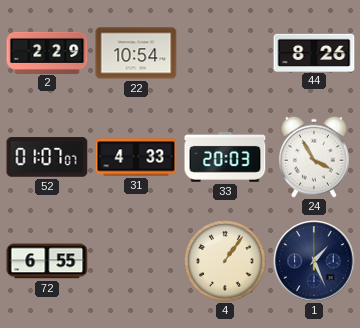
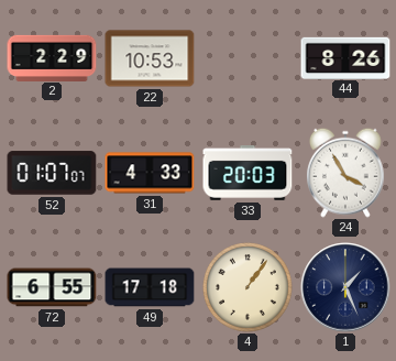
22: 10:54 -> 10:53 (150, 58)
49: none -> 17:18 (150, 287)
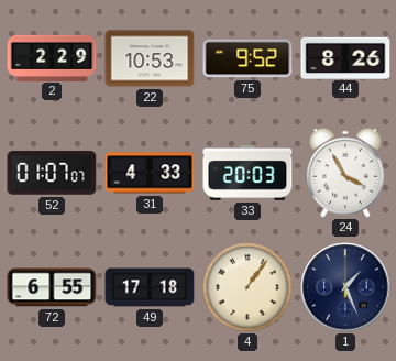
75: none -> 9:52 (248, 58)
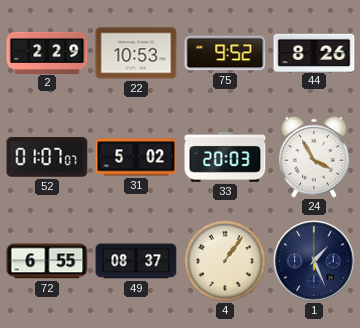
31: 4:33 -> 5:02 (136, 157)
49: 17:18 -> 08:37 (136, 261)
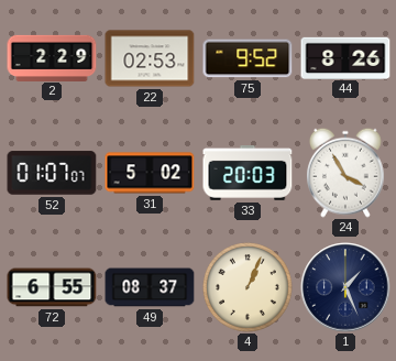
22: 10:53 -> 02:53 (150, 58)
4: 1:06 -> 1:04 (248, 287)
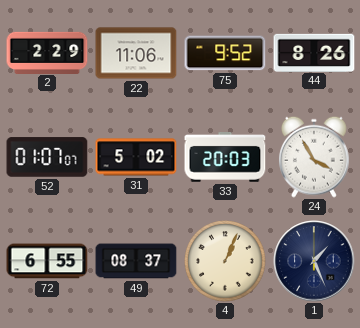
22: 02:53 -> 11:06 (136, 53)
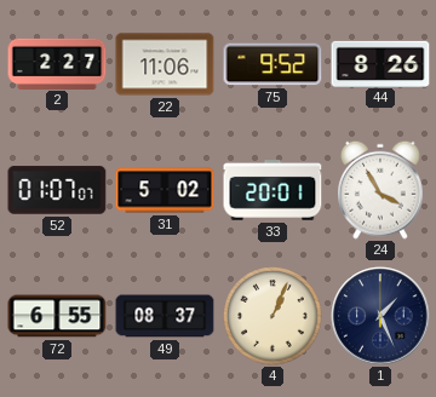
2: 2:29 -> 2:27 (57, 63)
33: 20:03 -> 20:01 (272, 191)
